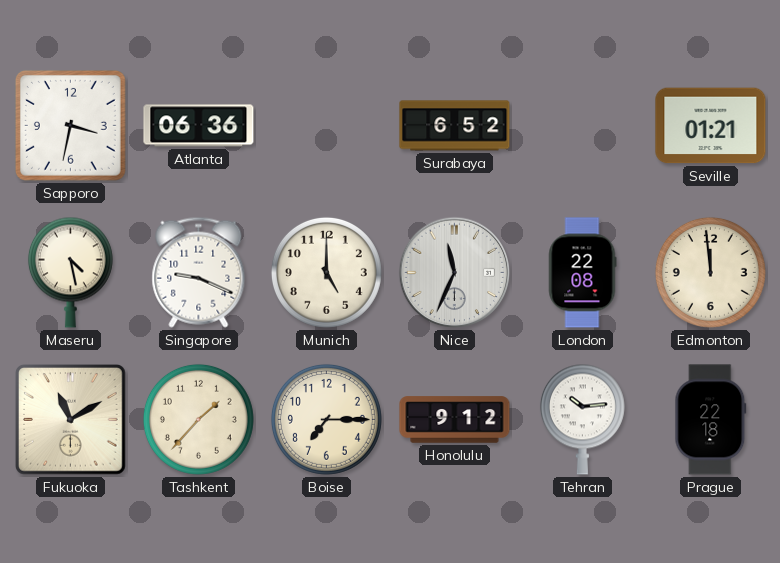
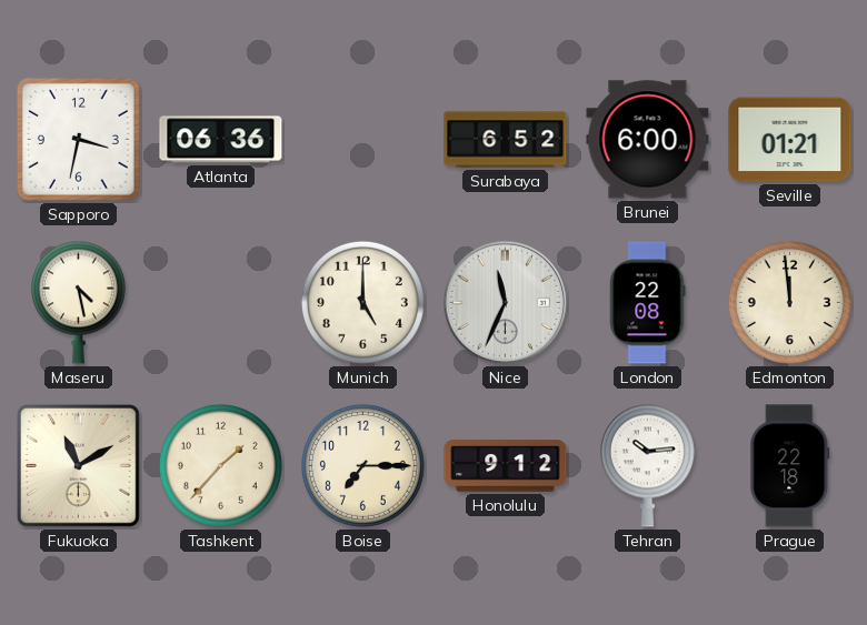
Brunei: none -> 6:00 (648, 140)
Singapore: 9:19 -> none (199, 272)
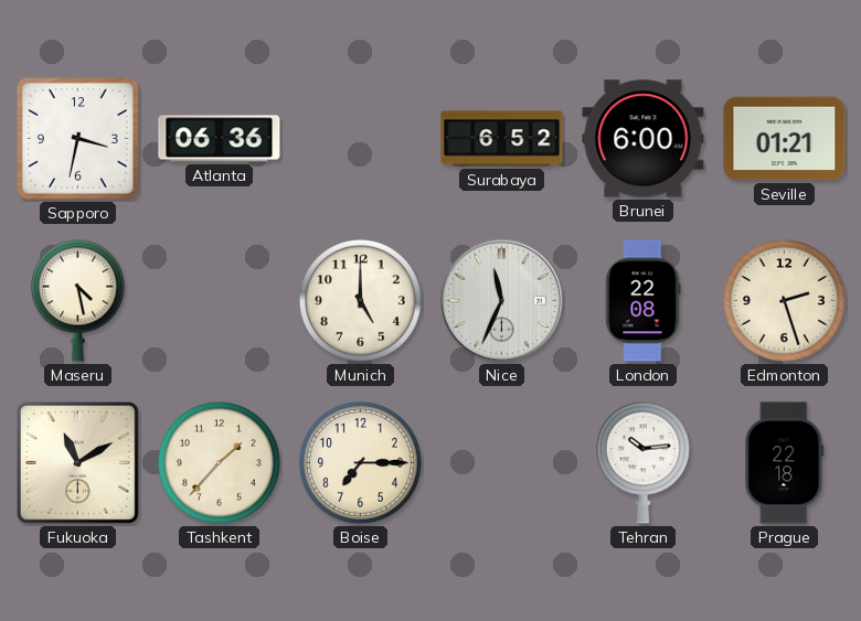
Edmonton: 11:59 -> 2:27 (784, 300)
Honolulu: 9:12 -> none (506, 466)
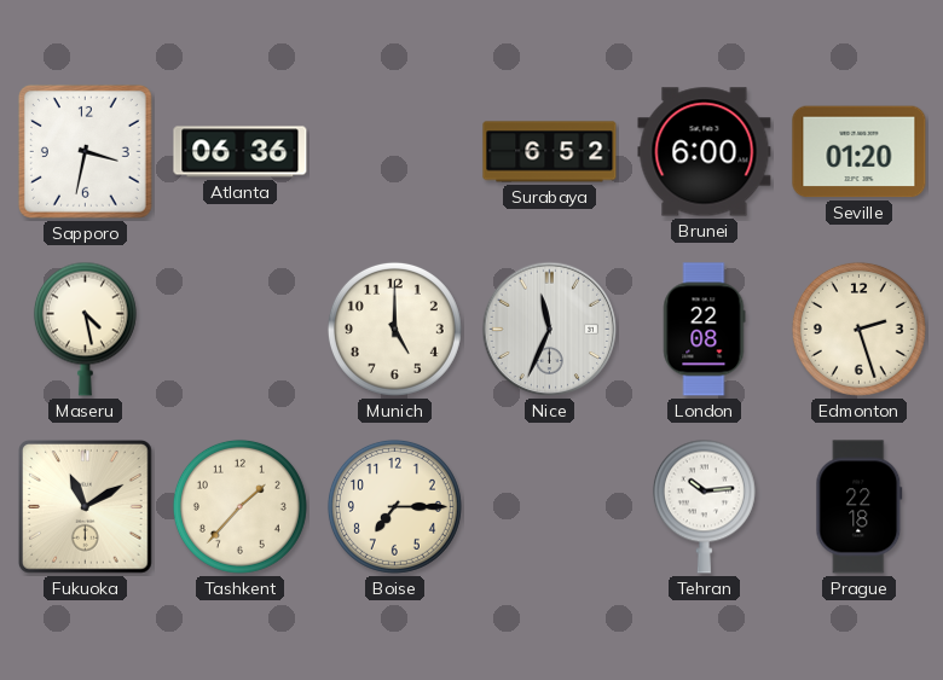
Seville: 01:21 -> 01:20 (860, 152)
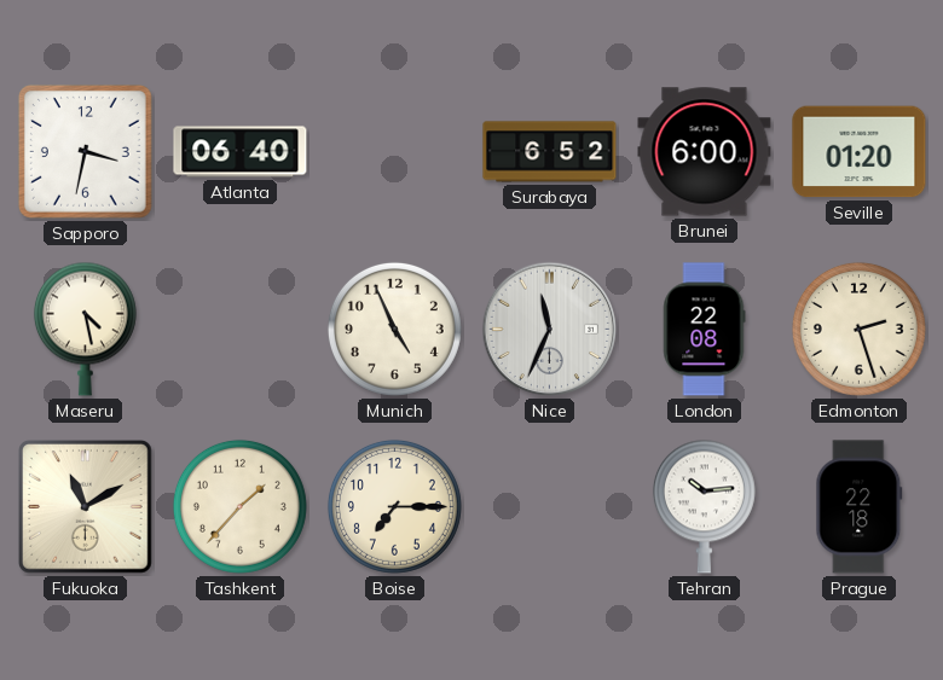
Atlanta: 06:36 -> 06:40 (241, 152)
Munich: 5:00 -> 4:56 (394, 329)
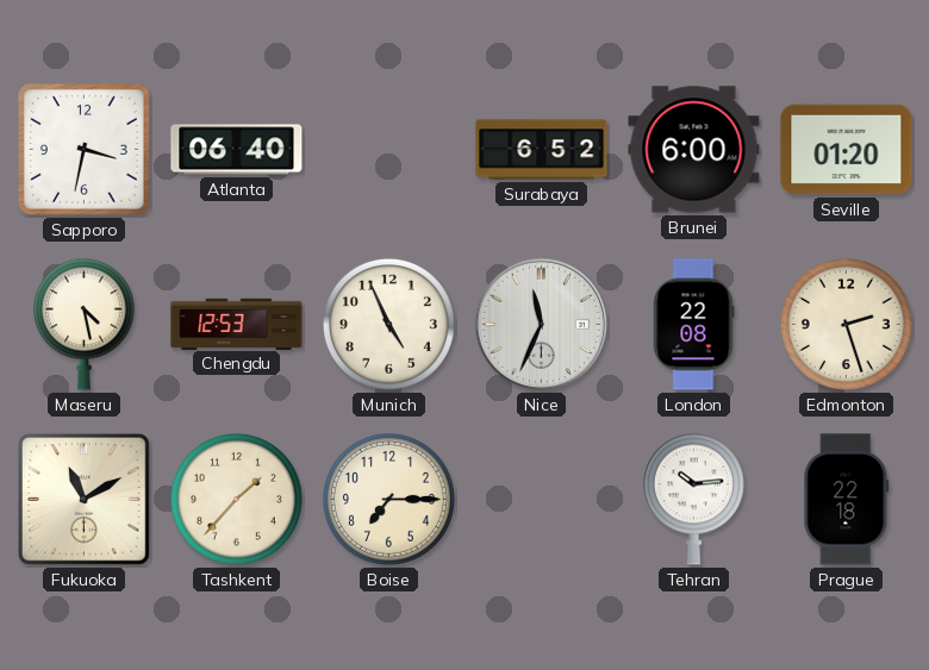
Chengdu: none -> 12:53 (237, 324)
